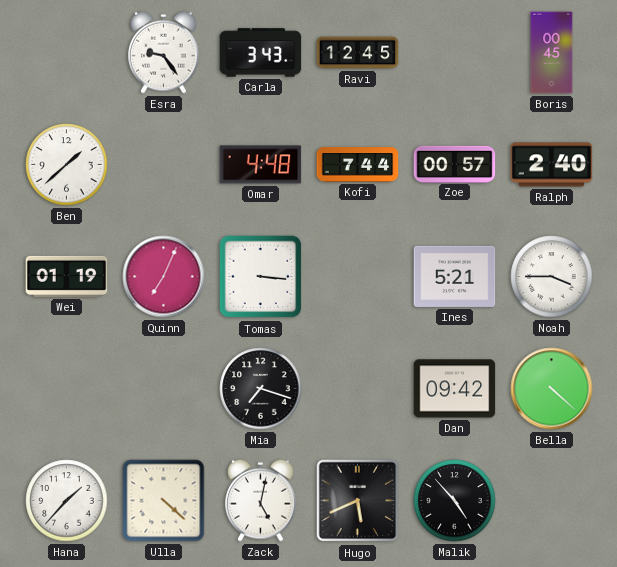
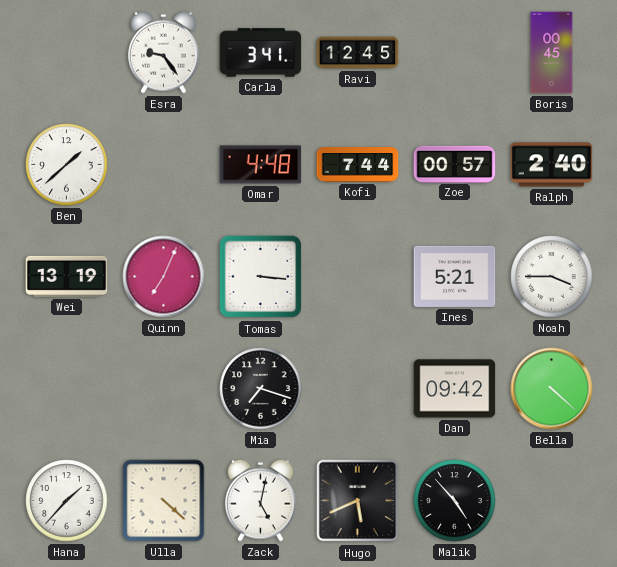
Carla: 3:43 -> 3:41 (261, 53)
Wei: 01:19 -> 13:19 (67, 276)
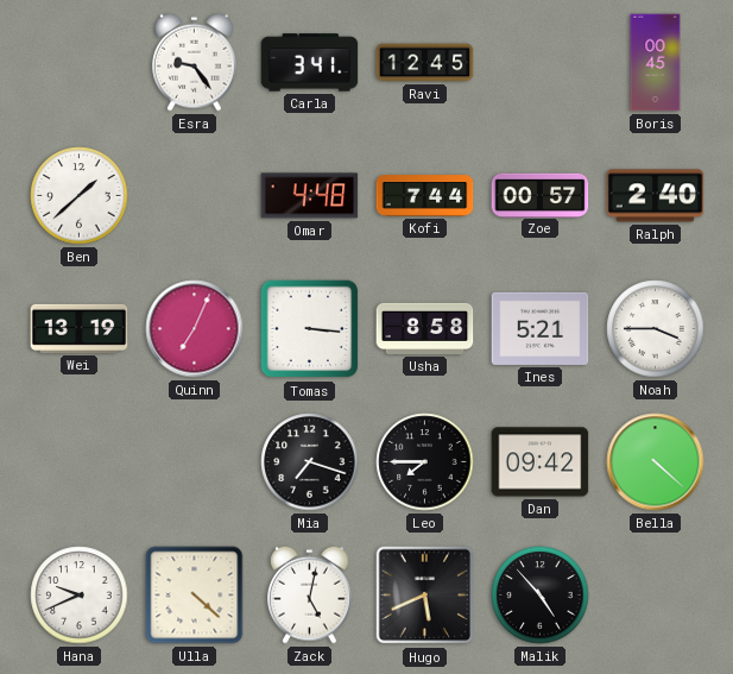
Usha: none -> 8:58 (425, 328)
Leo: none -> 7:45 (425, 462)
Hana: 1:37 -> 9:41 (80, 596)
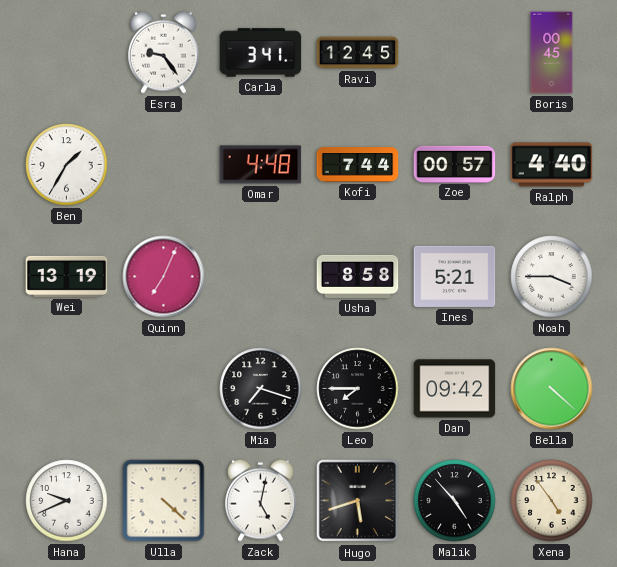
Ben: 1:38 -> 1:35 (67, 165)
Ralph: 2:40 -> 4:40 (552, 165)
Tomas: 3:16 -> none (310, 329)
Hugo: 5:41 -> 5:42 (358, 501)
Xena: none -> 4:54 (552, 501)
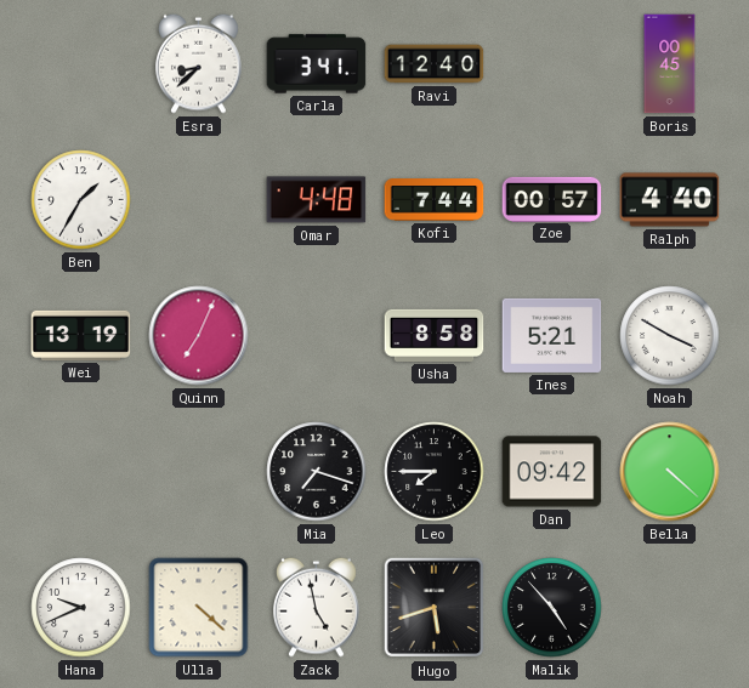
Esra: 9:24 -> 8:38 (199, 63)
Ravi: 12:45 -> 12:40 (435, 64)
Noah: 3:45 -> 3:50 (670, 336)
Zack: 5:02 -> 4:58 (317, 607)
Xena: 4:54 -> none (552, 501)
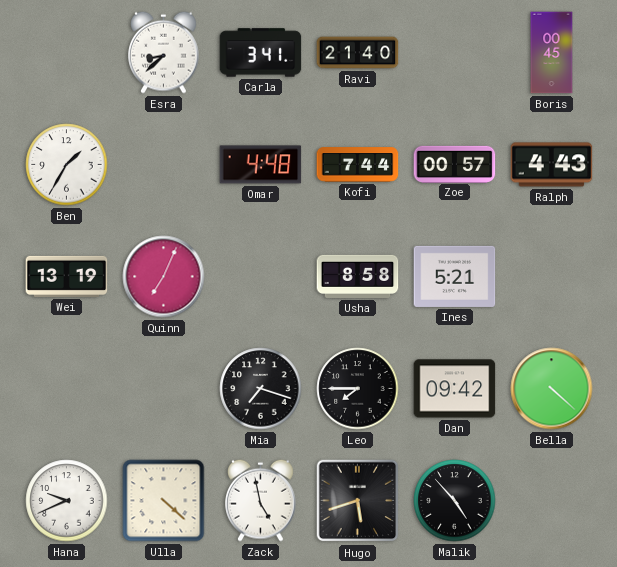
Ravi: 12:40 -> 21:40 (358, 53)
Ralph: 4:40 -> 4:43 (552, 165)
Noah: 3:50 -> none (670, 336)
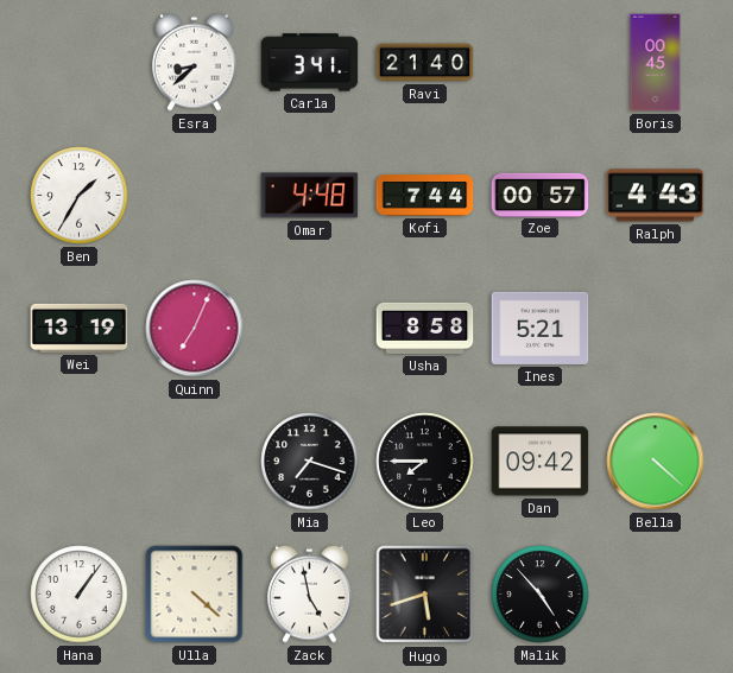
Hana: 9:41 -> 1:06 (80, 595)
